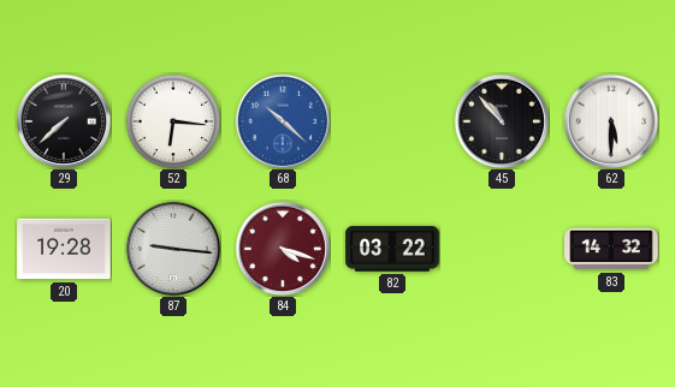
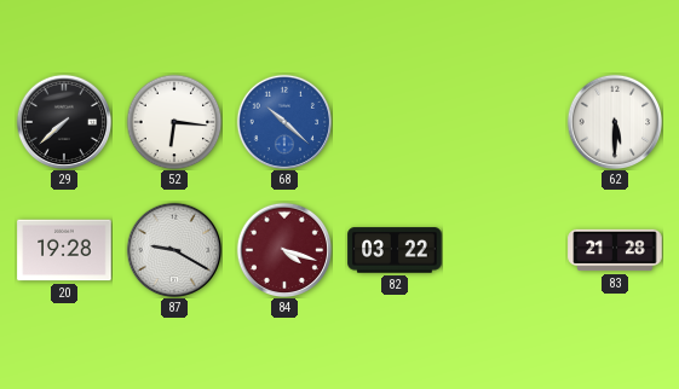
45: 10:53 -> none (502, 121)
87: 9:16 -> 9:20 (174, 250)
83: 14:32 -> 21:28 (615, 250)
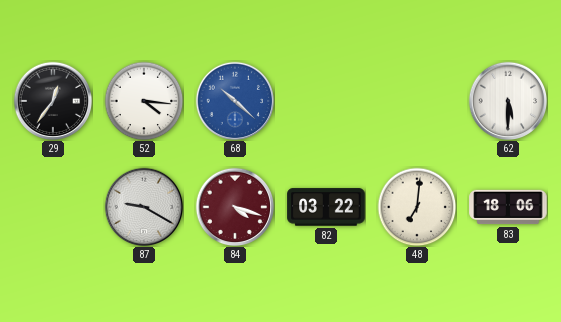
29: 7:38 -> 12:36 (53, 101)
52: 6:16 -> 4:16 (144, 101)
20: 19:28 -> none (64, 250)
48: none -> 7:01 (417, 207)
83: 21:28 -> 18:06 (508, 207)
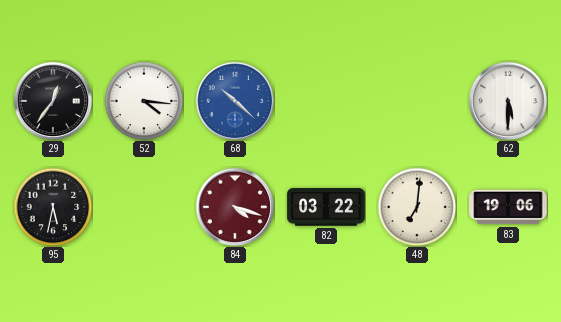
95: none -> 5:32 (53, 207)
87: 9:20 -> none (144, 207)
83: 18:06 -> 19:06 (508, 207)
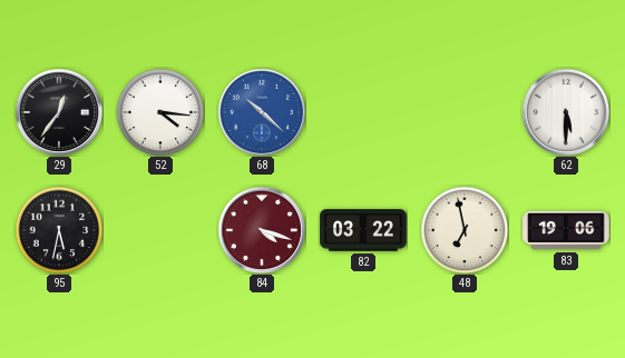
48: 7:01 -> 6:58 (465, 230)
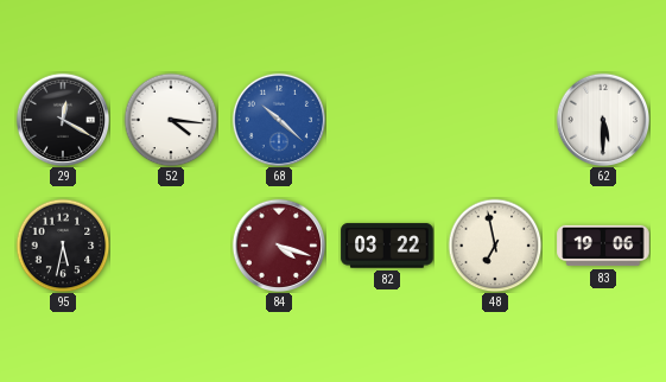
29: 12:36 -> 12:20 (63, 120)
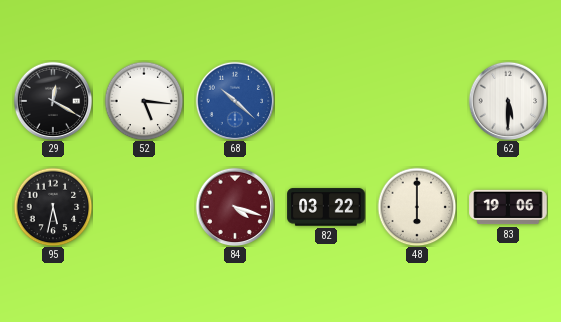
52: 4:16 -> 5:16 (144, 101)
48: 6:58 -> 6:00 (417, 207)
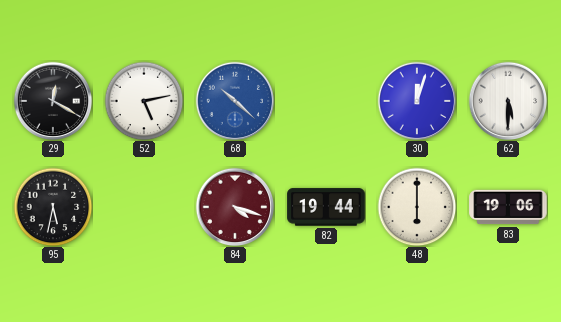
52: 5:16 -> 5:13 (144, 101)
30: none -> 12:03 (417, 101)
82: 03:22 -> 19:44 (326, 207)
